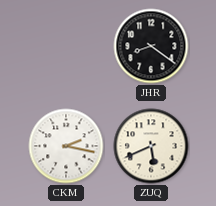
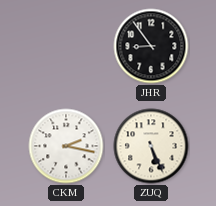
JHR: 8:21 -> 8:54 (151, 46)
ZUQ: 5:41 -> 5:26 (151, 146)
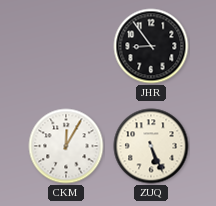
CKM: 2:17 -> 12:05 (66, 146)
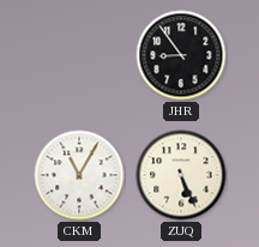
CKM: 12:05 -> 11:05 (79, 175)
